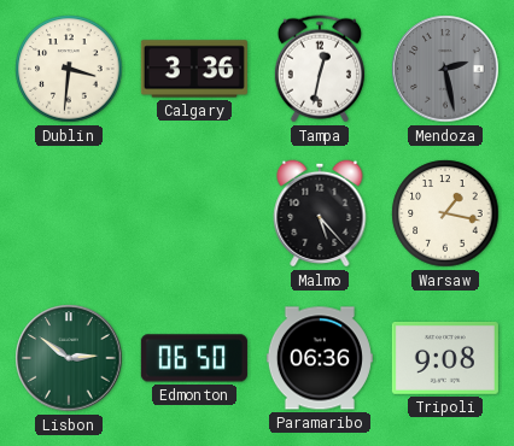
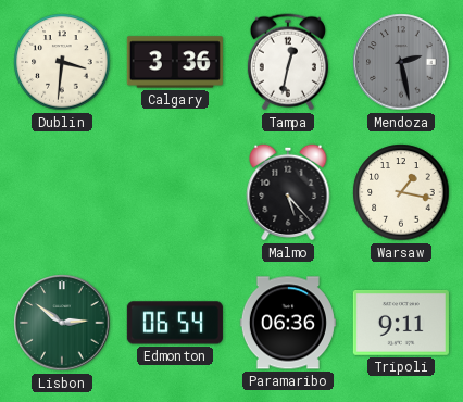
Edmonton: 06:50 -> 06:54 (175, 323)
Tripoli: 9:08 -> 9:11 (401, 323)
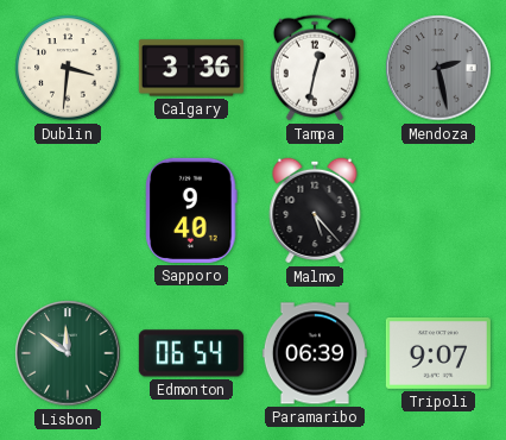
Sapporo: none -> 9:40 (191, 210)
Warsaw: 1:17 -> none (401, 192)
Lisbon: 2:51 -> 11:51 (68, 353)
Paramaribo: 06:36 -> 06:39 (315, 353)
Tripoli: 9:11 -> 9:07 (438, 353)
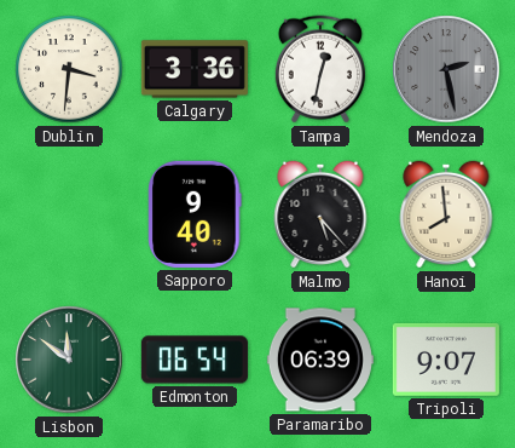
Hanoi: none -> 7:59 (446, 214)
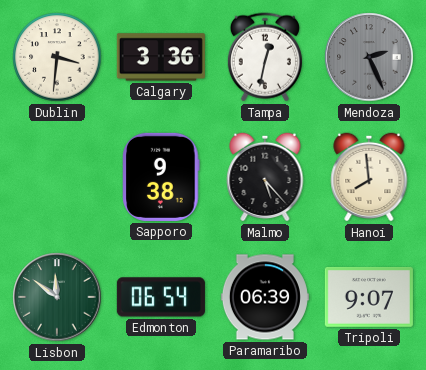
Mendoza: 2:28 -> 2:26 (369, 57)
Sapporo: 9:40 -> 9:38 (161, 177)
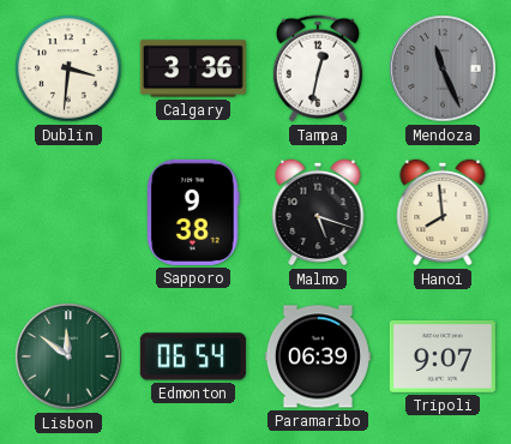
Mendoza: 2:26 -> 11:26 (443, 68)
Malmo: 5:23 -> 5:18 (318, 212)
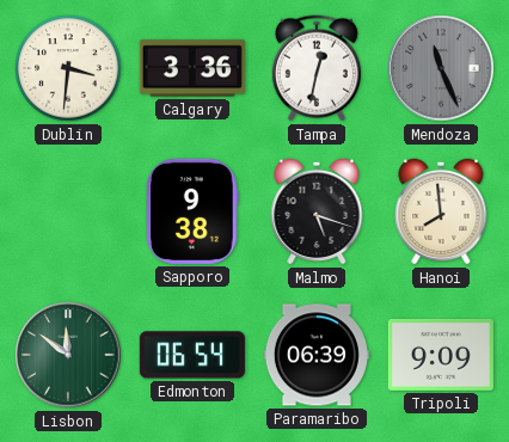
Tripoli: 9:07 -> 9:09 (441, 355)
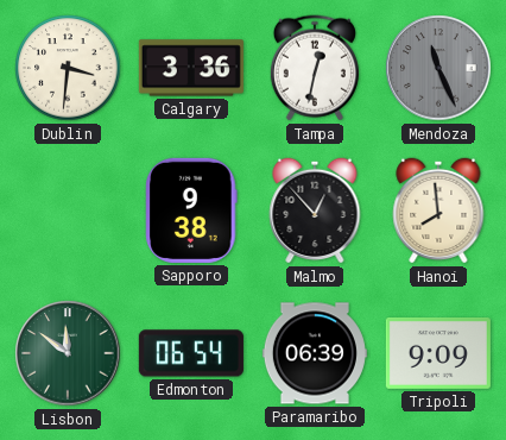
Malmo: 5:18 -> 12:53 (315, 210)
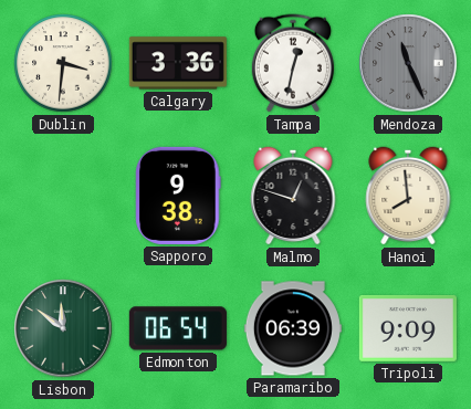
Malmo: 12:53 -> 12:48 (293, 196)
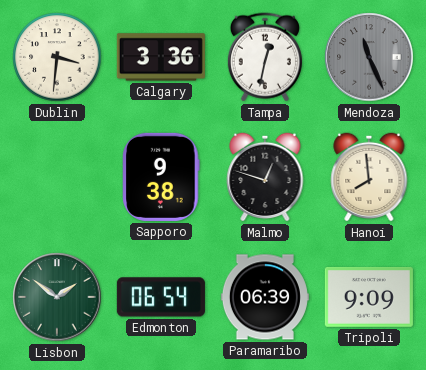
Lisbon: 11:51 -> 1:51 (57, 297)
